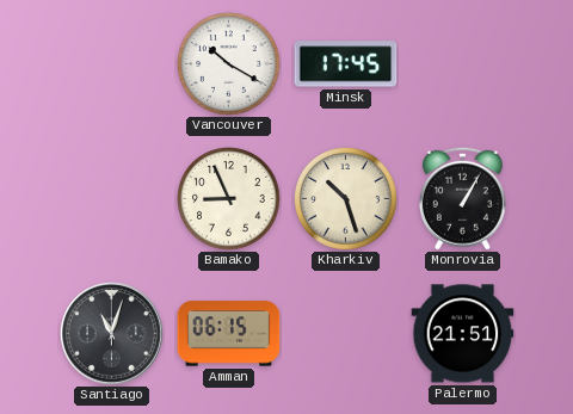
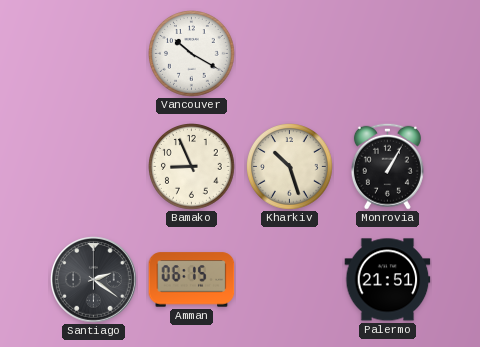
Minsk: 17:45 -> none (346, 64)
Santiago: 11:03 -> 2:21 (94, 280)
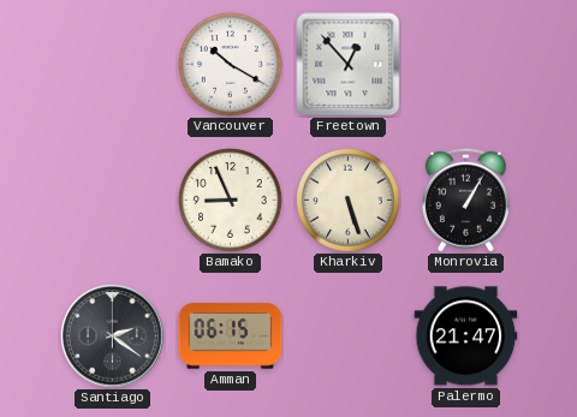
Freetown: none -> 12:53 (349, 65)
Kharkiv: 10:27 -> 5:27 (349, 201)
Palermo: 21:51 -> 21:47 (466, 336)
